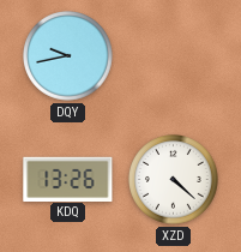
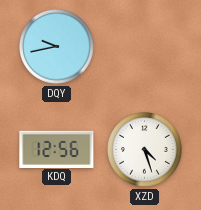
KDQ: 13:26 -> 12:56 (57, 149)
XZD: 4:22 -> 4:27 (145, 150)
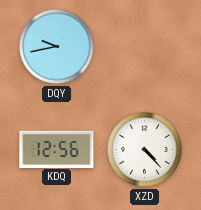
XZD: 4:27 -> 4:23 (145, 150)
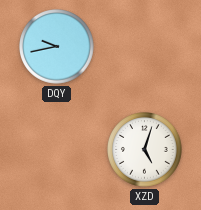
KDQ: 12:56 -> none (57, 149)
XZD: 4:23 -> 5:03 (145, 150)
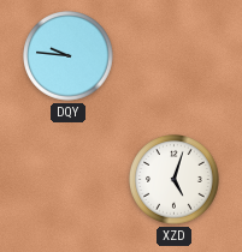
DQY: 9:43 -> 9:46 (69, 56)
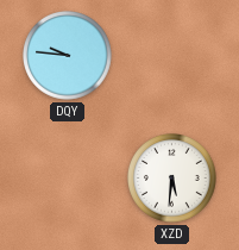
XZD: 5:03 -> 5:31 (172, 179)
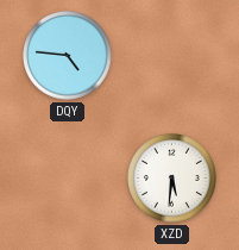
DQY: 9:46 -> 4:46 (68, 56)
